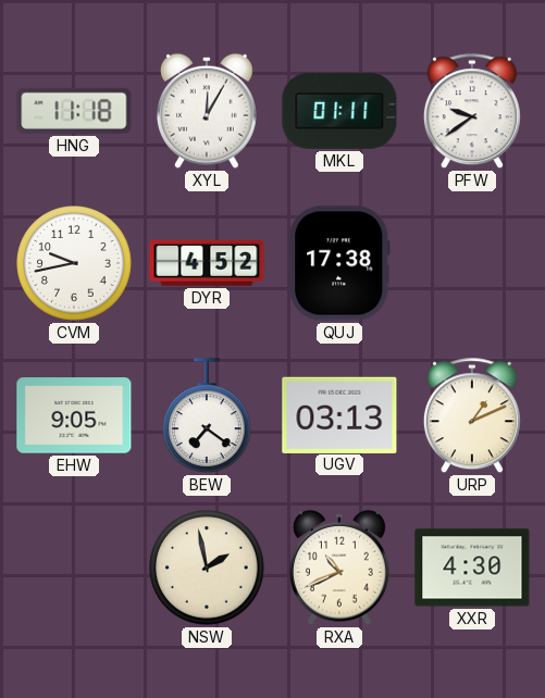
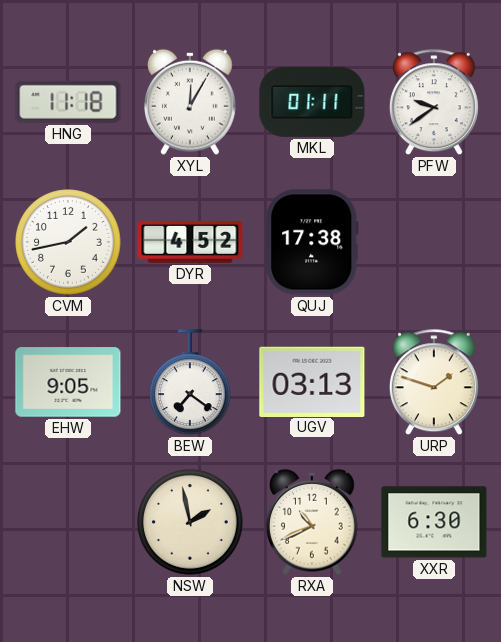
CVM: 9:43 -> 1:43 (68, 242)
URP: 1:11 -> 1:48 (434, 383)
XXR: 4:30 -> 6:30 (434, 522)
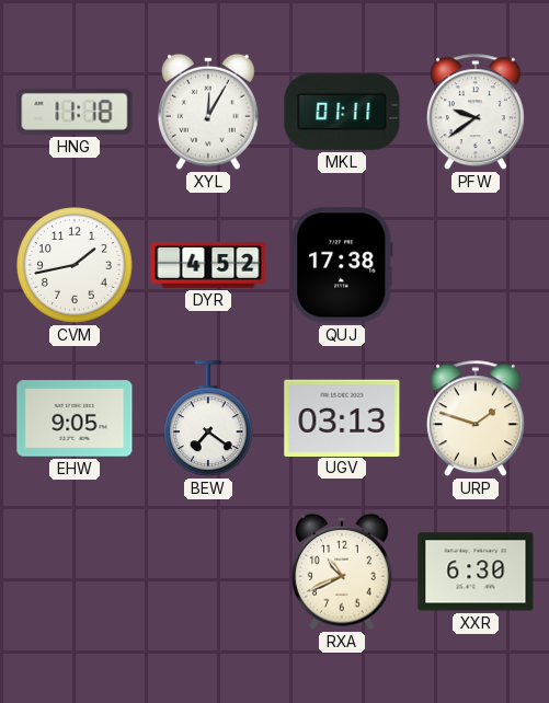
NSW: 1:58 -> none (190, 522)
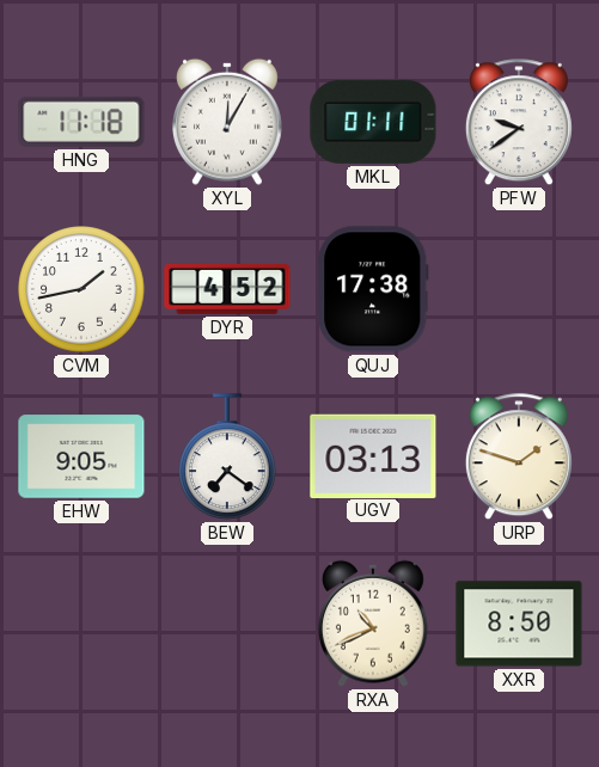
XXR: 6:30 -> 8:50 (519, 624)
